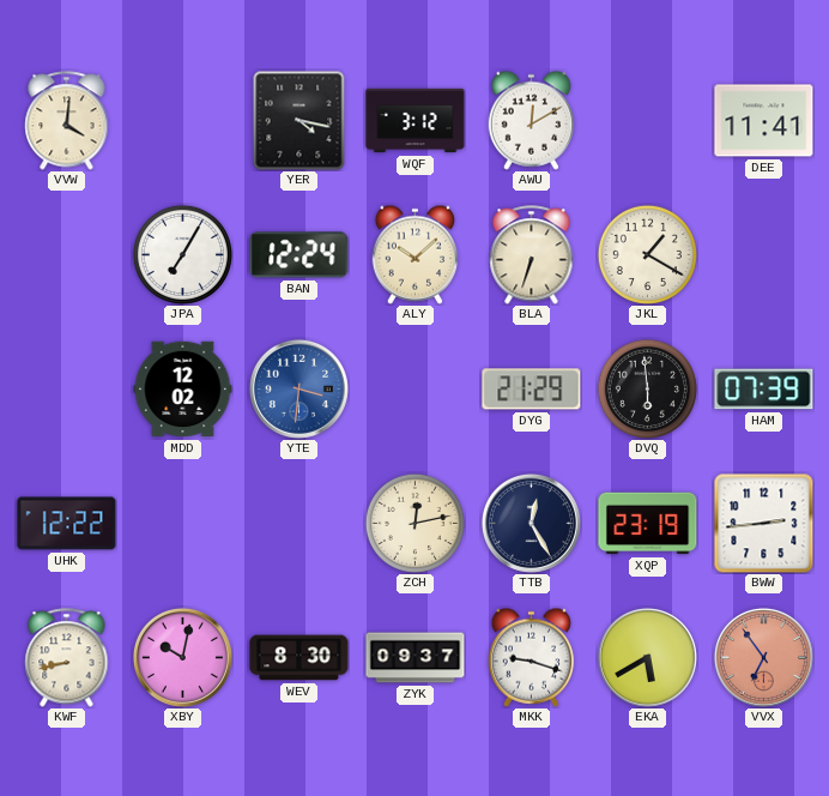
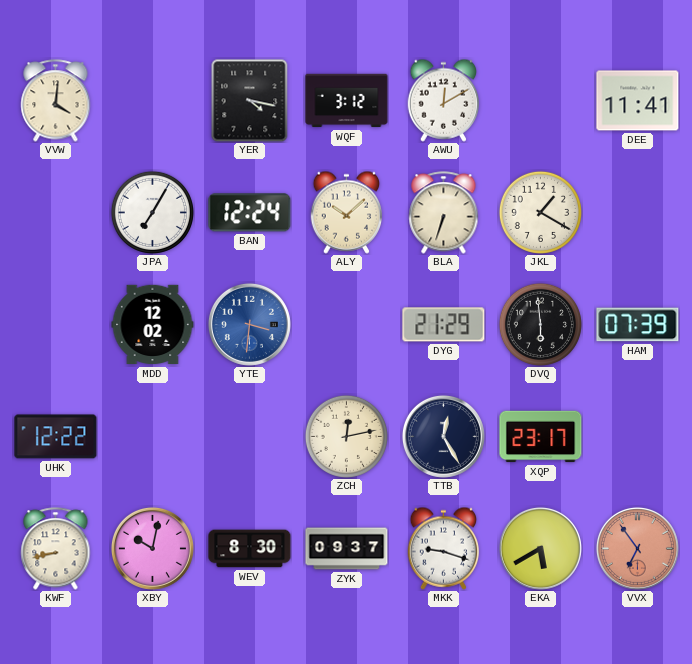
XQP: 23:19 -> 23:17 (541, 437)
BWW: 2:44 -> none (763, 523)
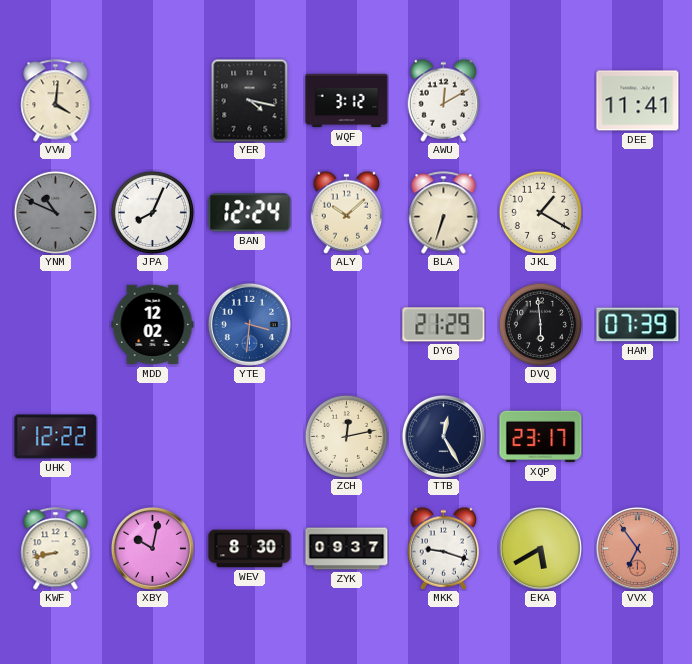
YNM: none -> 10:49 (55, 212)
JPA: 7:05 -> 8:04 (152, 212)
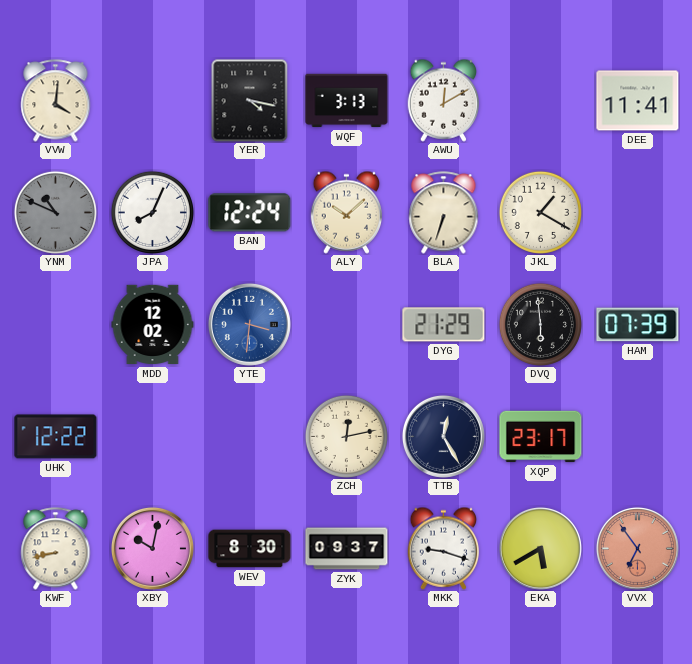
WQF: 3:12 -> 3:13 (347, 101)
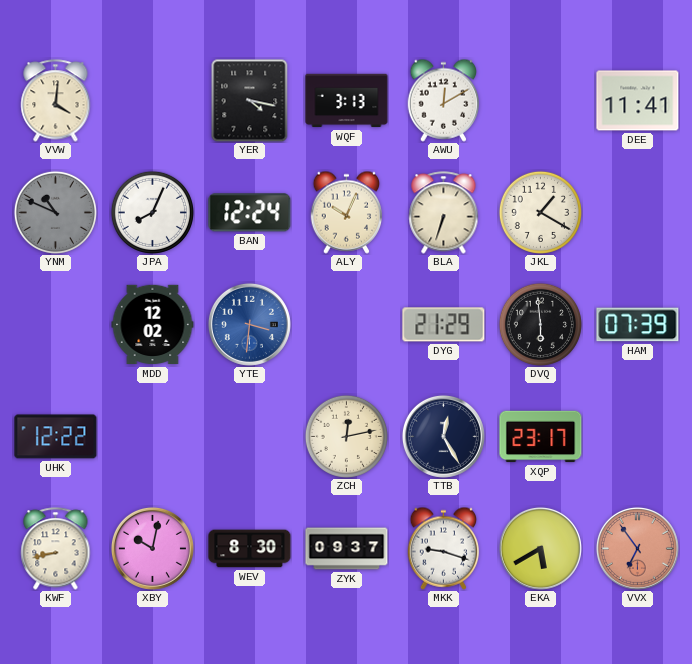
ALY: 10:08 -> 10:04 (347, 212)
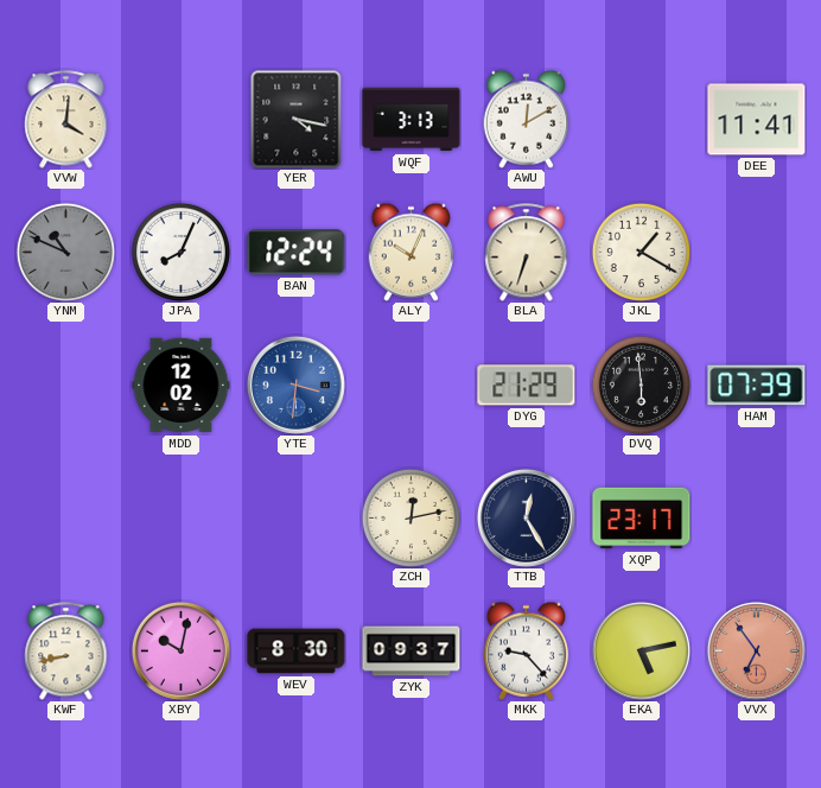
UHK: 12:22 -> none (56, 437)
MKK: 9:18 -> 9:23 (527, 650)
EKA: 5:40 -> 5:13 (641, 650)
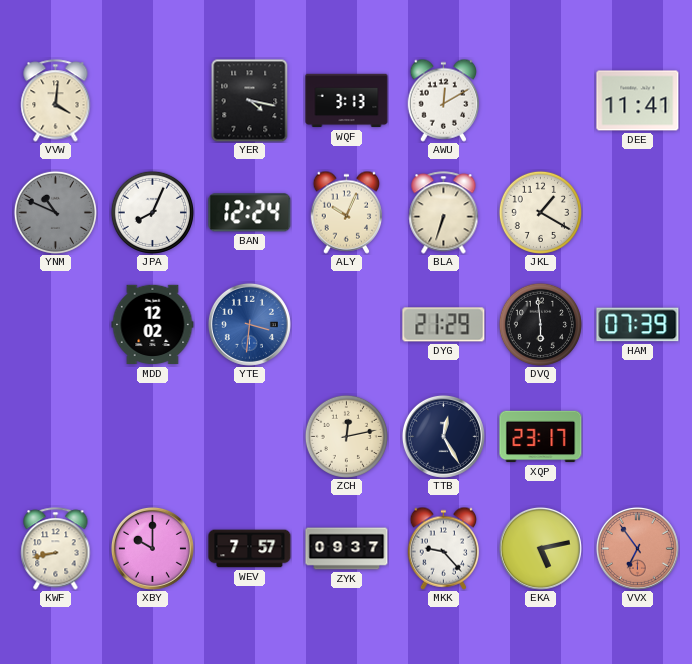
XBY: 10:02 -> 10:00 (152, 548)
WEV: 8:30 -> 7:57 (250, 549)
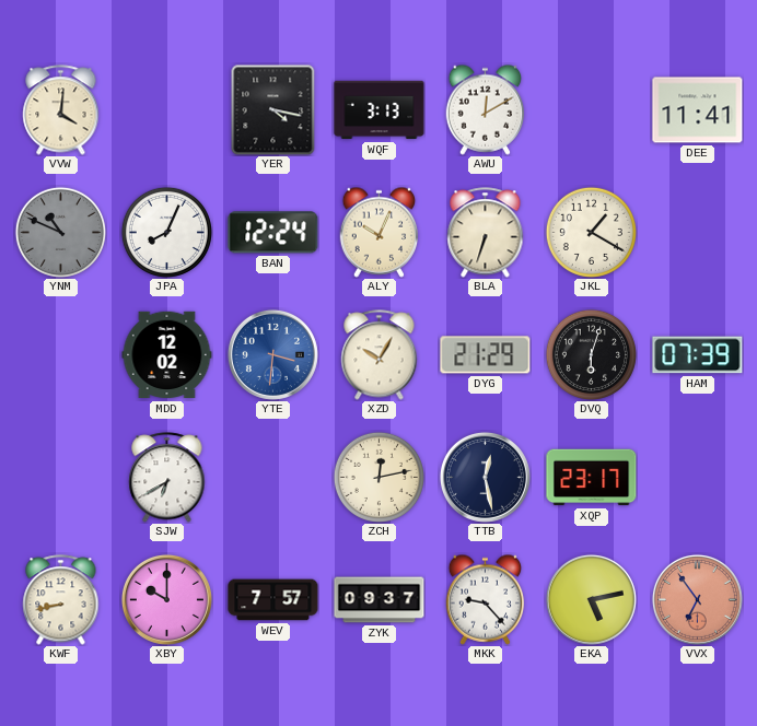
XZD: none -> 10:05 (380, 355)
DVQ: 5:59 -> 6:03 (591, 354)
SJW: none -> 6:40 (167, 478)
TTB: 12:25 -> 12:28 (485, 477)
